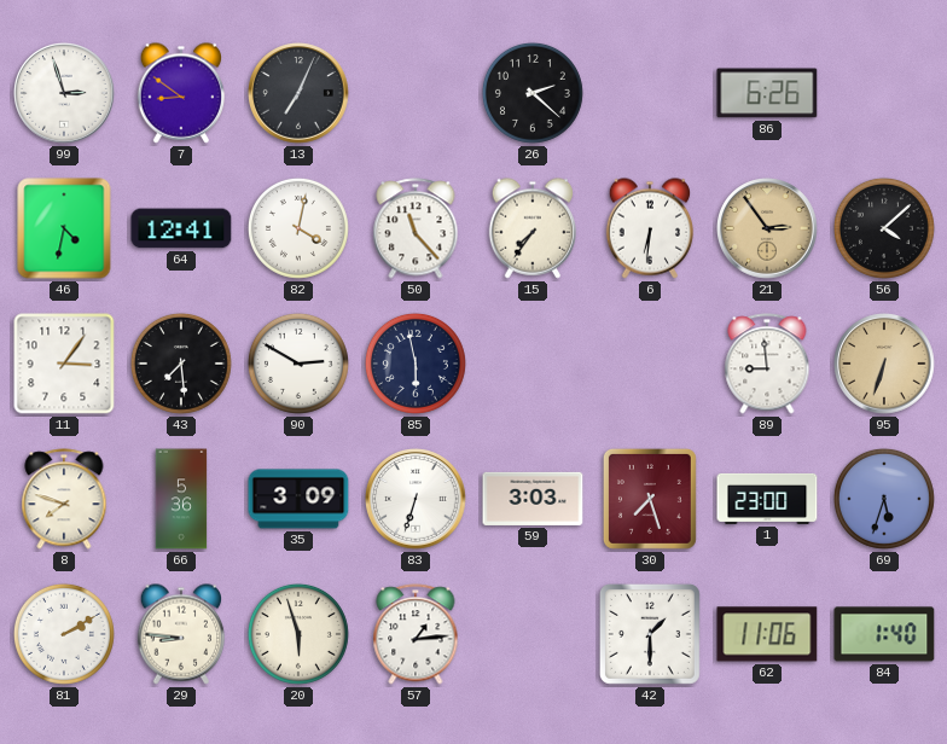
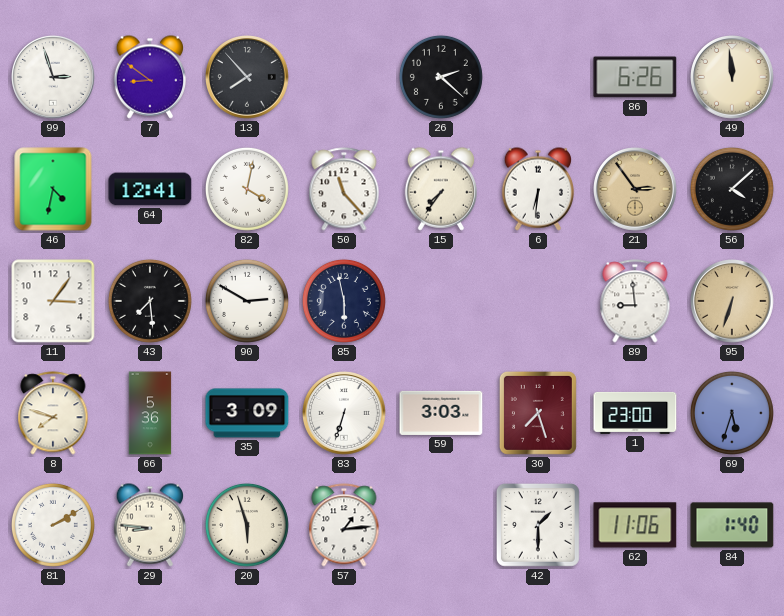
13: 7:04 -> 7:53 (247, 77)
49: none -> 11:59 (732, 77)
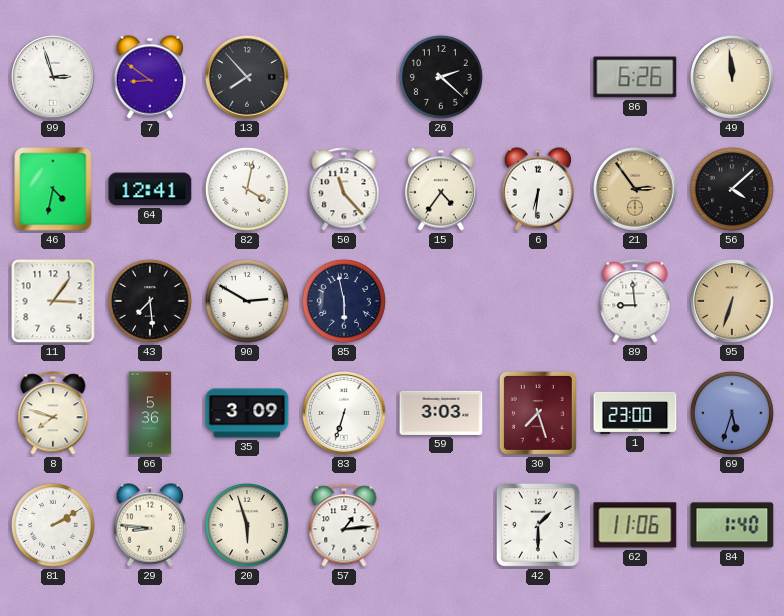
15: 7:36 -> 4:36 (441, 189)
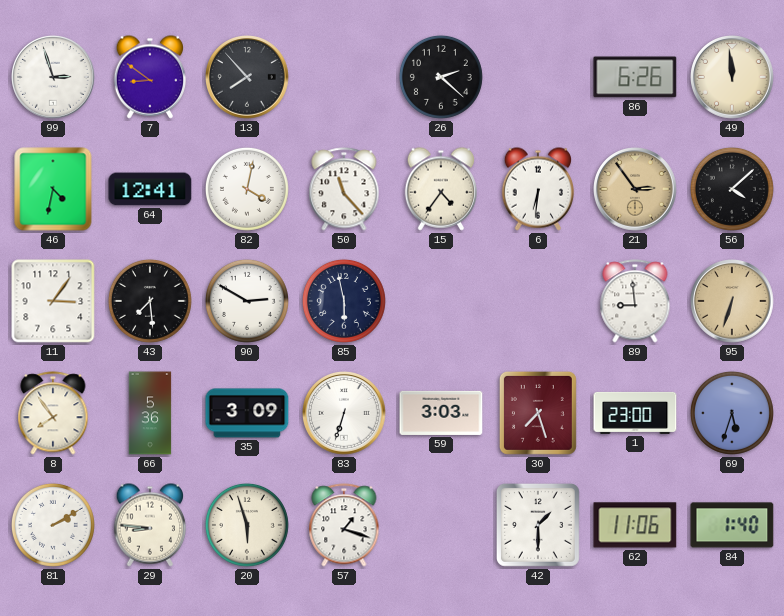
8: 7:48 -> 7:54 (53, 413)
57: 1:14 -> 1:18 (344, 525)
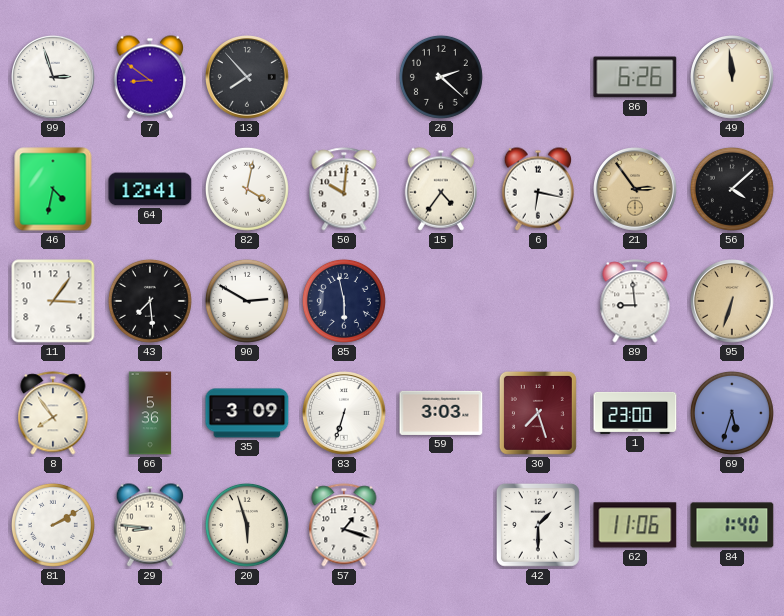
50: 11:23 -> 10:01 (344, 189)
6: 6:31 -> 6:17 (538, 189)
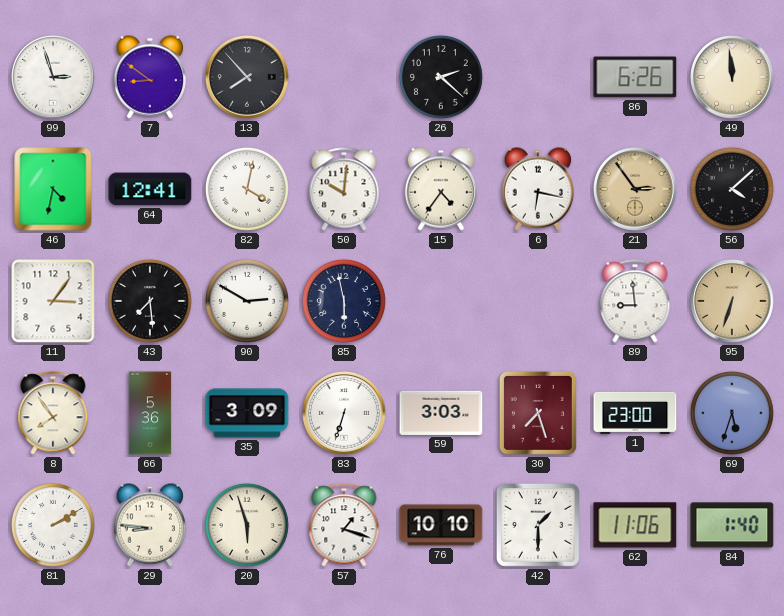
76: none -> 10:10 (441, 525)
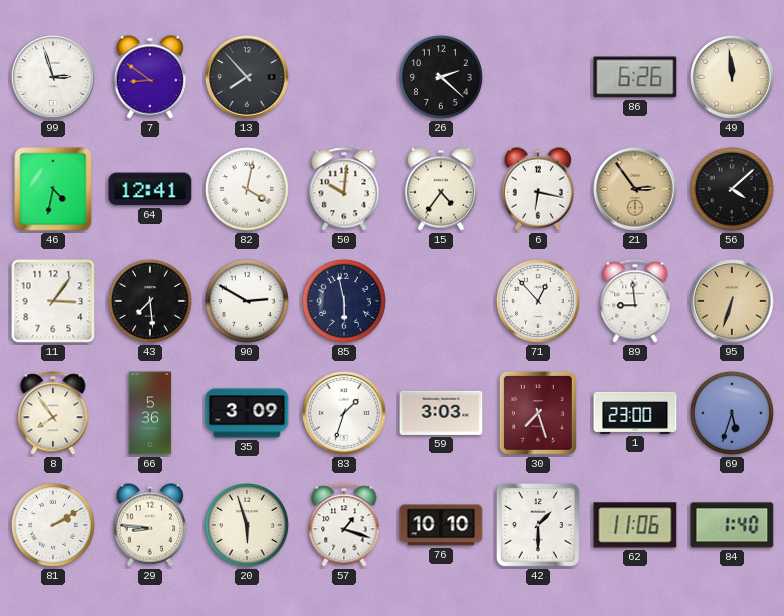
71: none -> 12:53 (538, 301)
83: 6:33 -> 1:33 (344, 413)
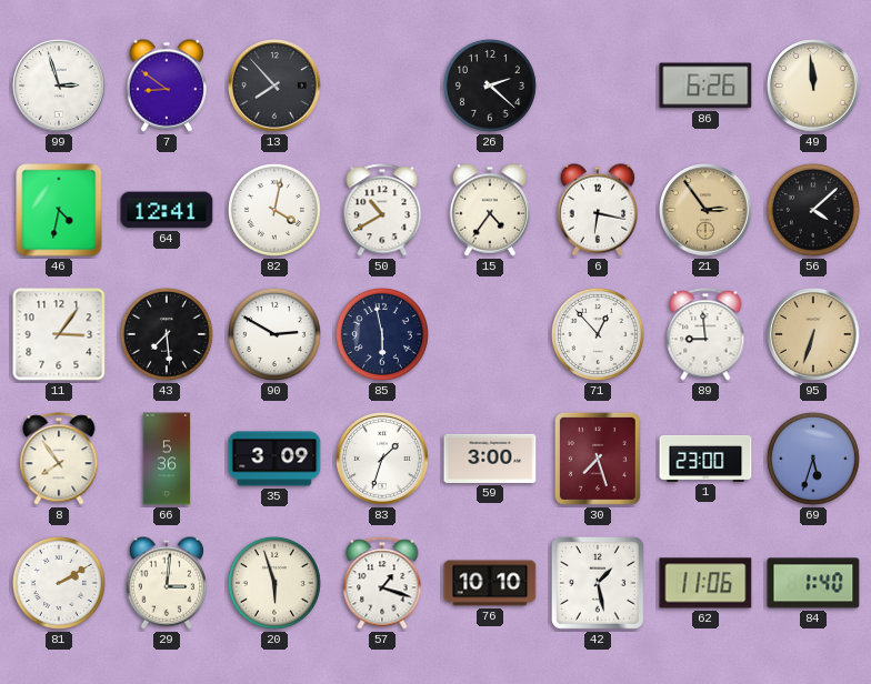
50: 10:01 -> 10:40 (382, 210)
59: 3:03 -> 3:00 (490, 459)
29: 8:46 -> 3:01 (167, 583)
42: 1:30 -> 1:28 (598, 583)
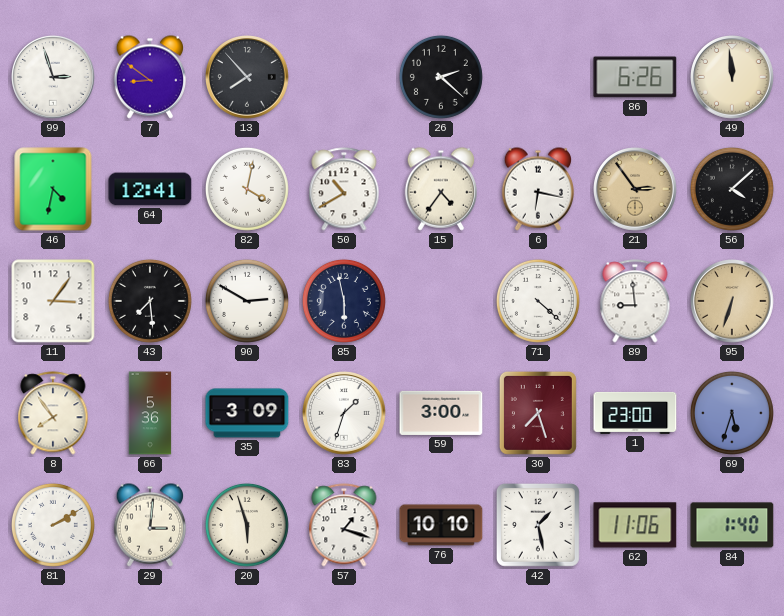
71: 12:53 -> 4:22 (538, 301)
